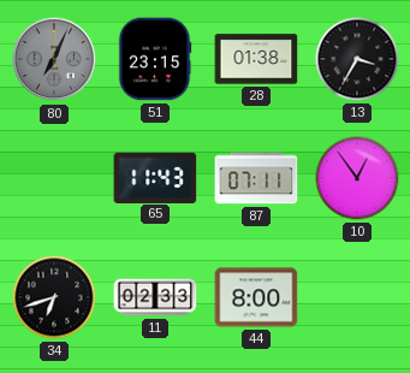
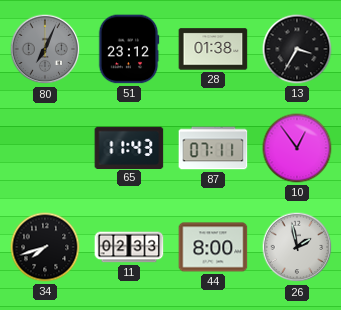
51: 23:15 -> 23:12 (129, 49)
34: 6:42 -> 7:42 (45, 247)
26: none -> 1:58 (297, 247)
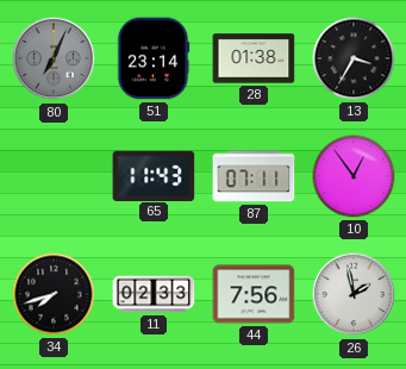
51: 23:12 -> 23:14 (154, 58)
44: 8:00 -> 7:56 (254, 294)
